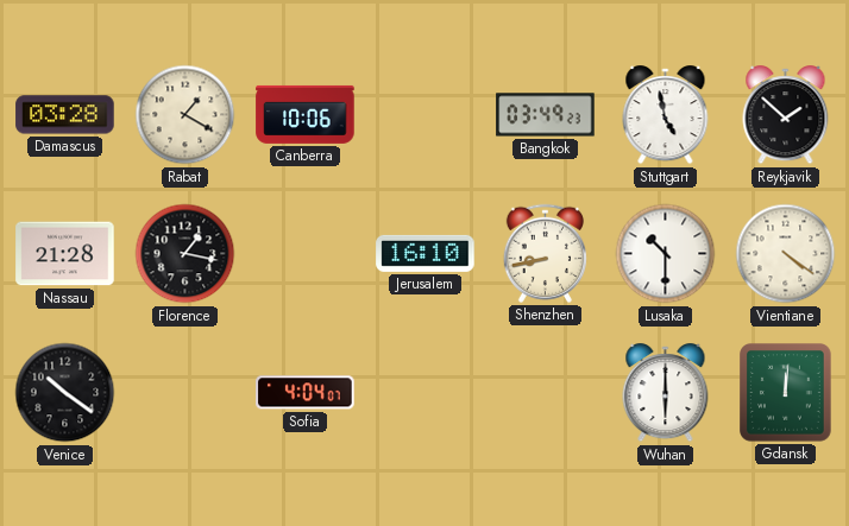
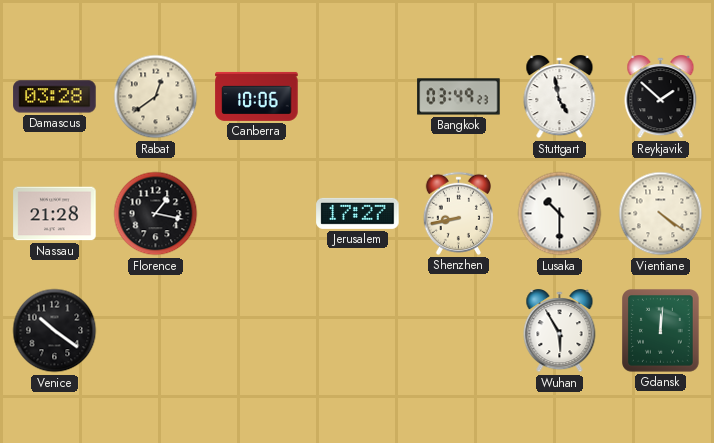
Rabat: 1:20 -> 12:39 (156, 97)
Jerusalem: 16:10 -> 17:27 (358, 213)
Sofia: 4:04 -> none (306, 393)
Wuhan: 6:00 -> 5:55 (560, 331)
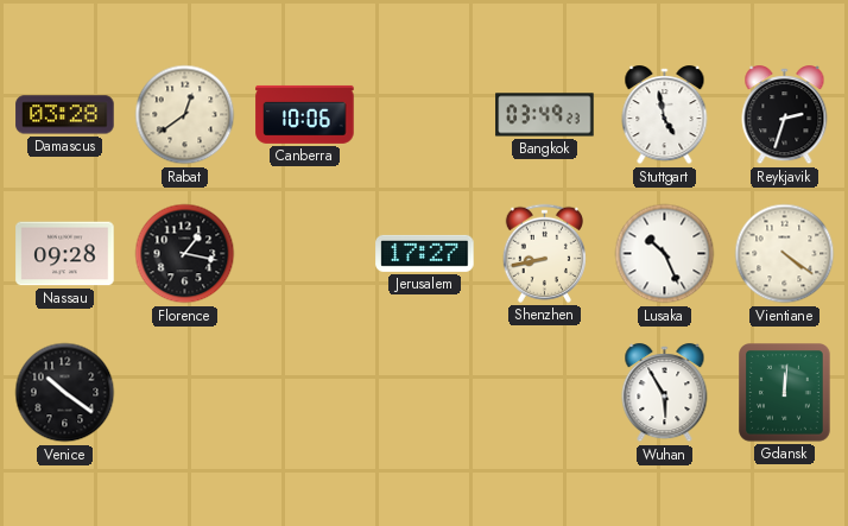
Reykjavik: 1:52 -> 2:33 (785, 115)
Nassau: 21:28 -> 09:28 (65, 254)
Lusaka: 10:30 -> 10:26 (665, 254)
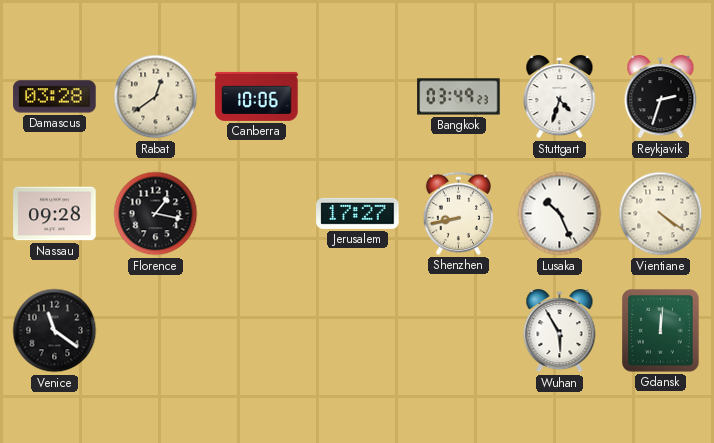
Stuttgart: 4:58 -> 4:33 (560, 97)
Venice: 10:21 -> 11:21 (55, 331)
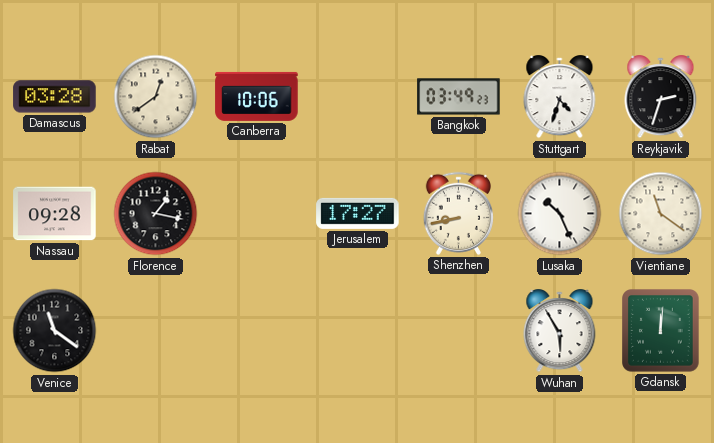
Vientiane: 4:21 -> 11:21 (661, 214)
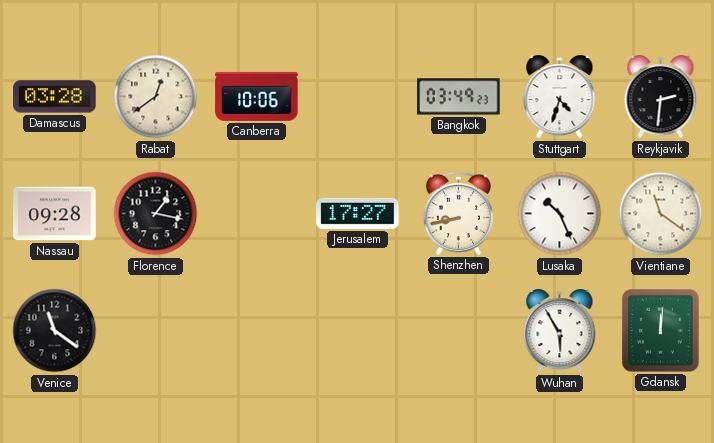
Reykjavik: 2:33 -> 2:31 (661, 97)
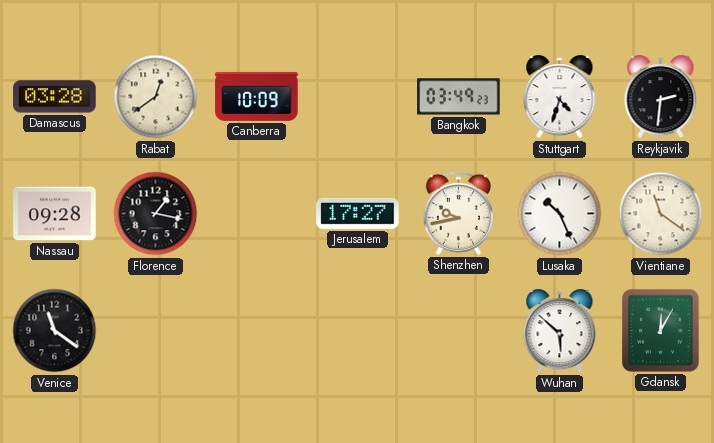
Canberra: 10:06 -> 10:09 (257, 96)
Shenzhen: 8:43 -> 9:43 (458, 213)
Wuhan: 5:55 -> 5:52 (560, 331)
Gdansk: 12:01 -> 12:05 (661, 331)
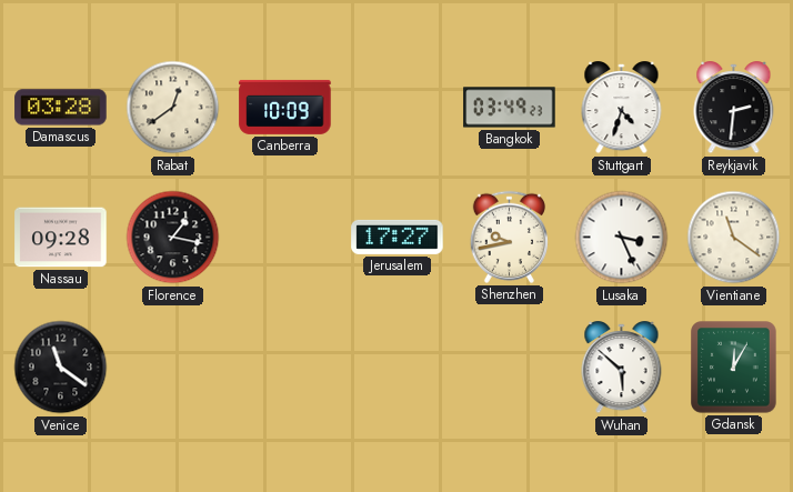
Lusaka: 10:26 -> 3:26 (622, 238)
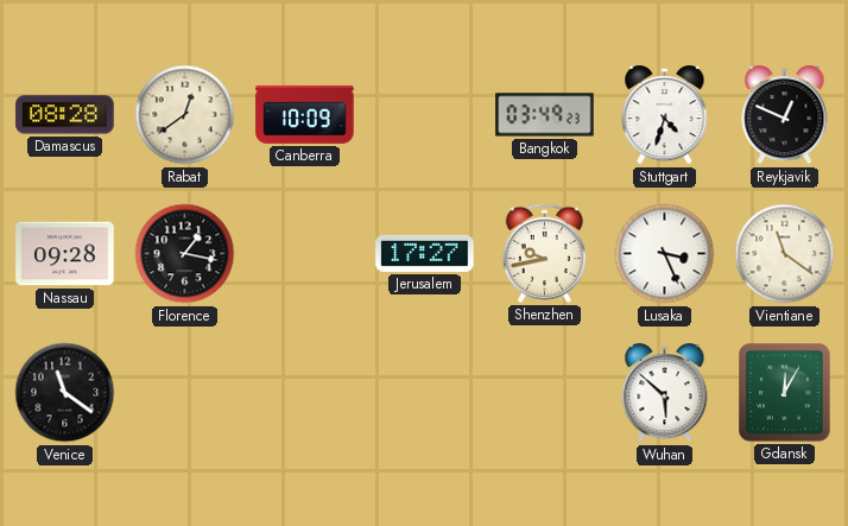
Damascus: 03:28 -> 08:28 (65, 115)
Reykjavik: 2:31 -> 12:49 (785, 115)
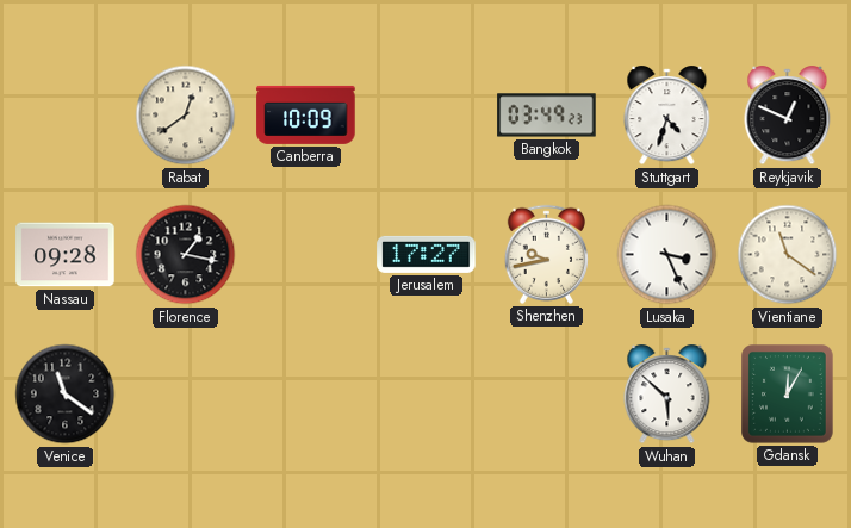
Damascus: 08:28 -> none (65, 115)
